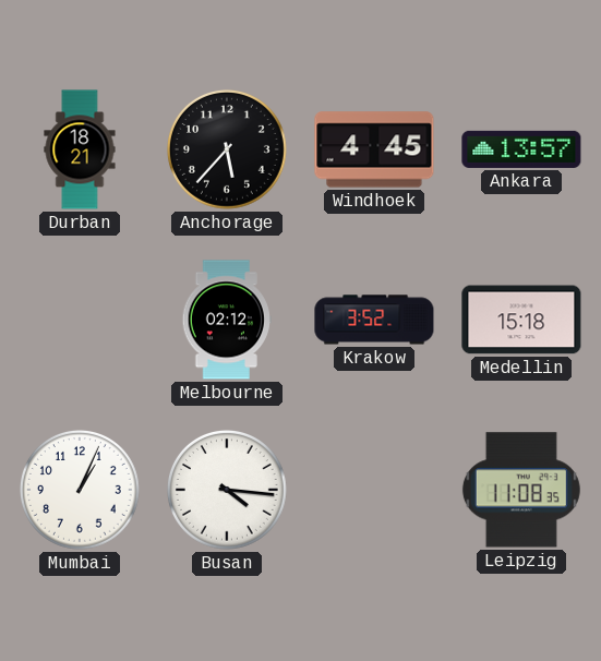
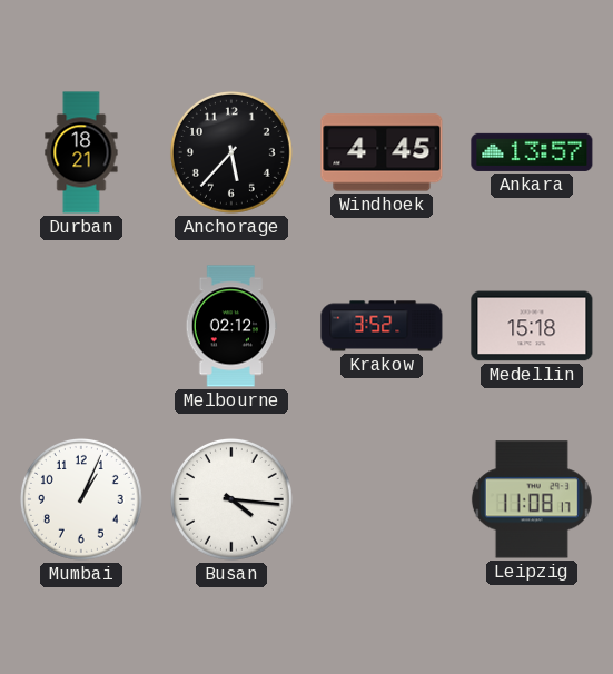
Leipzig: 11:08:35 -> 11:08:17 (532, 499)
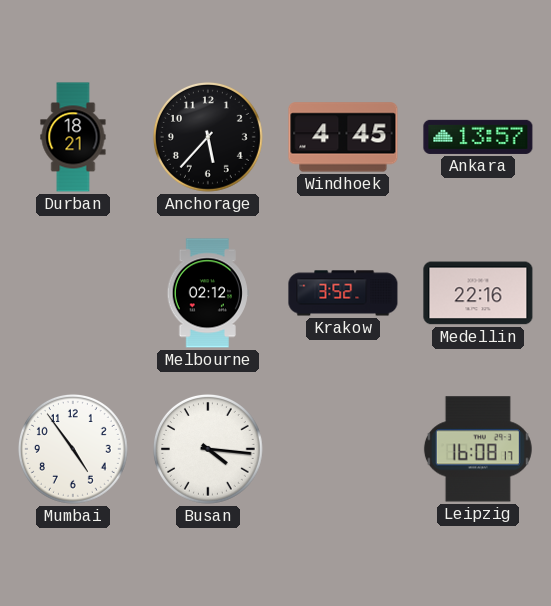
Medellin: 15:18 -> 22:16 (478, 293)
Mumbai: 1:04 -> 4:54 (73, 449)
Leipzig: 11:08 -> 16:08 (478, 449)
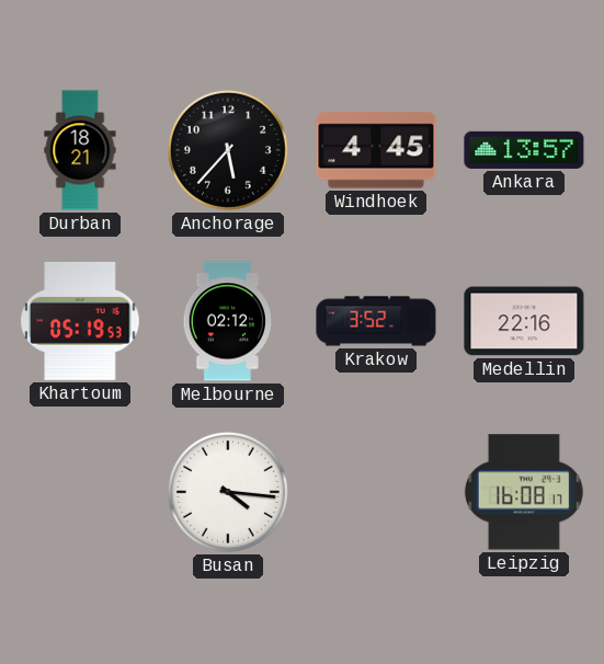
Khartoum: none -> 05:19 (80, 321)
Mumbai: 4:54 -> none (73, 449)
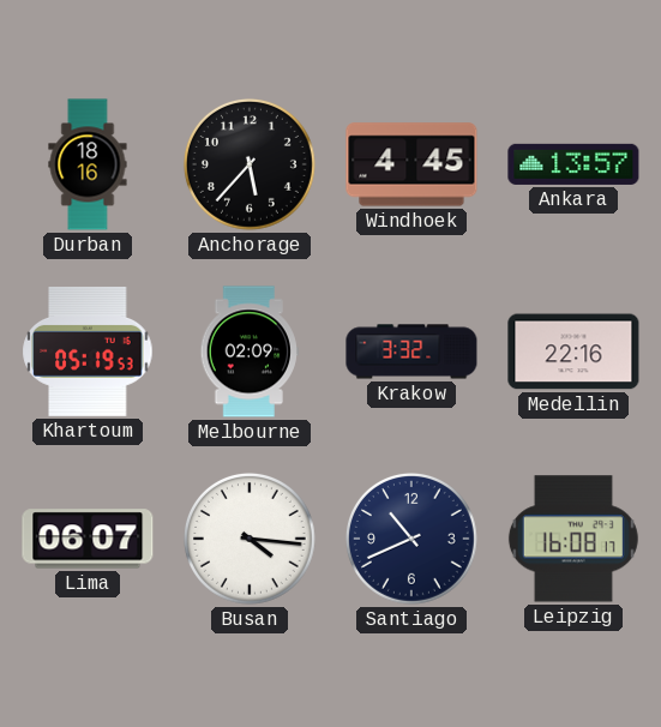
Durban: 18:21 -> 18:16 (88, 164)
Melbourne: 02:12 -> 02:09 (250, 352)
Krakow: 3:52 -> 3:32 (411, 352)
Lima: none -> 06:07 (88, 539)
Santiago: none -> 10:41 (411, 539)
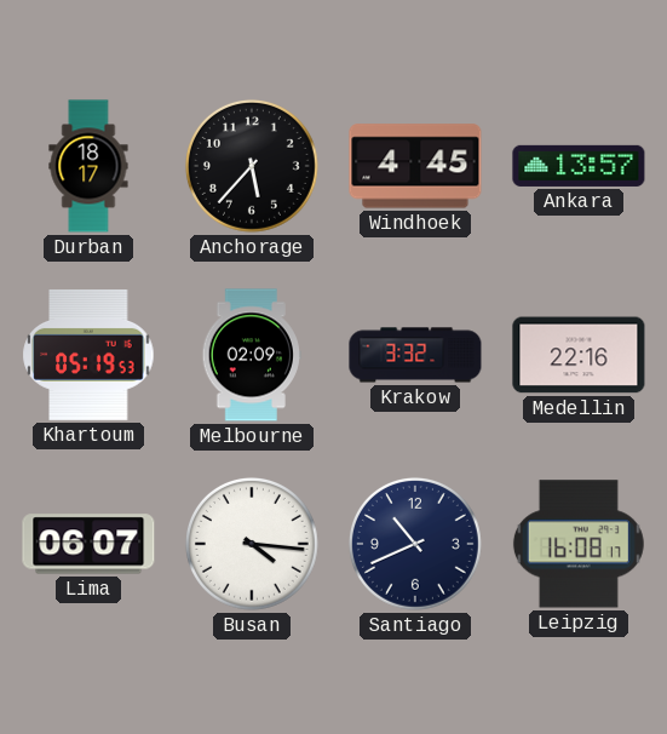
Durban: 18:16 -> 18:17 (88, 166)
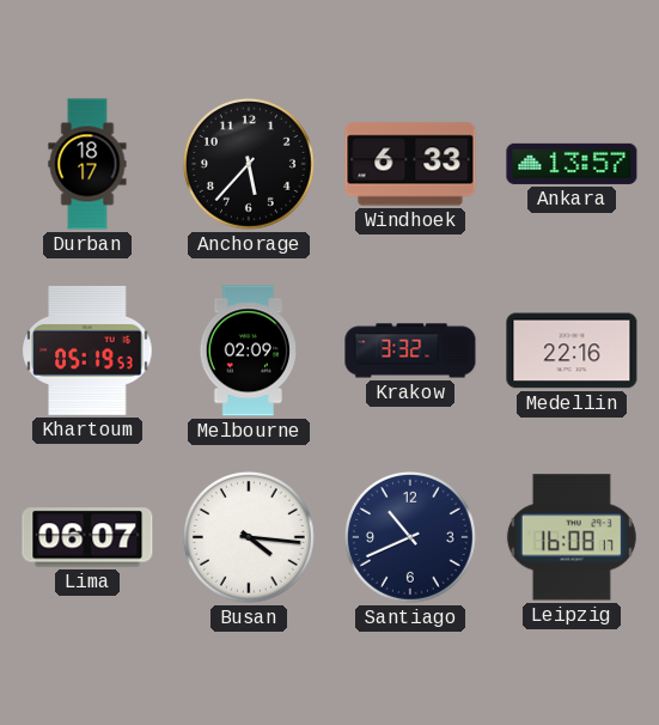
Windhoek: 4:45 -> 6:33 (410, 164)
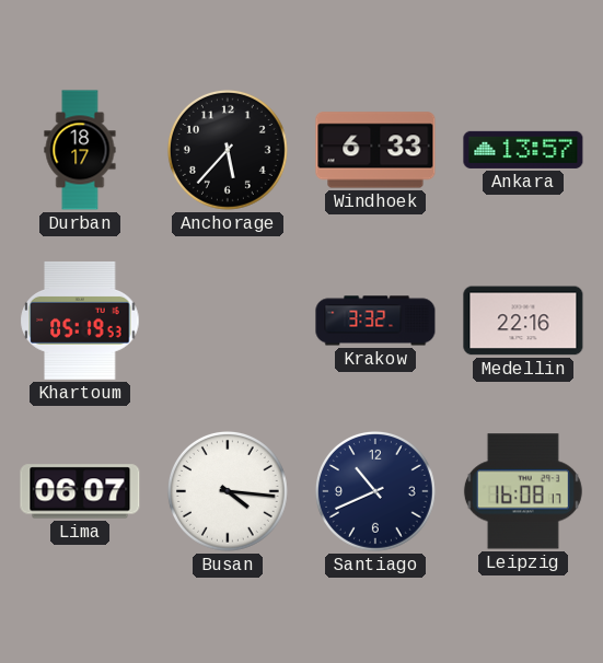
Melbourne: 02:09 -> none (249, 351)
